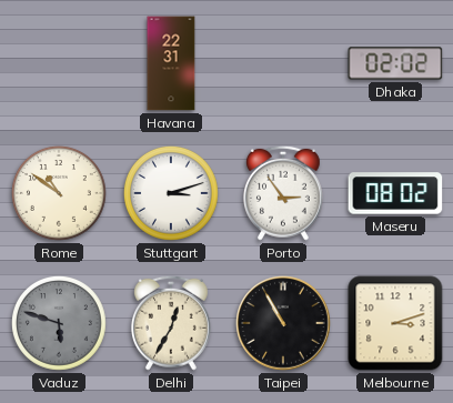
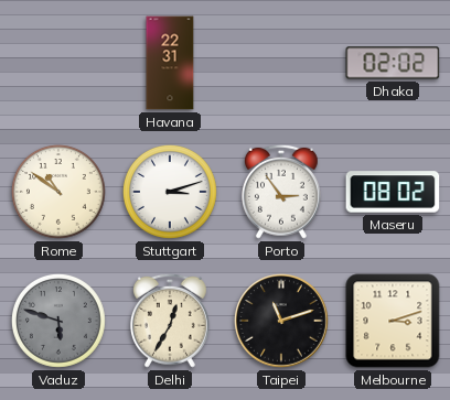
Taipei: 10:55 -> 11:12 (281, 321)
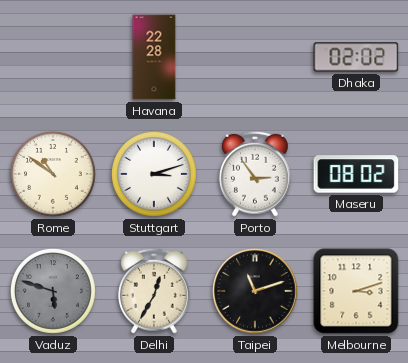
Havana: 22:31 -> 22:28 (154, 57)
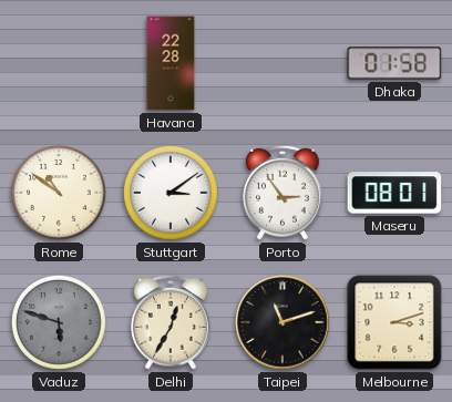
Dhaka: 02:02 -> 01:58 (394, 63)
Stuttgart: 3:12 -> 3:09 (171, 193)
Maseru: 08:02 -> 08:01 (394, 193)
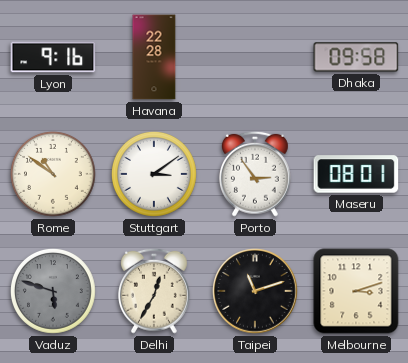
Lyon: none -> 9:16 (53, 57)
Dhaka: 01:58 -> 09:58 (356, 57)
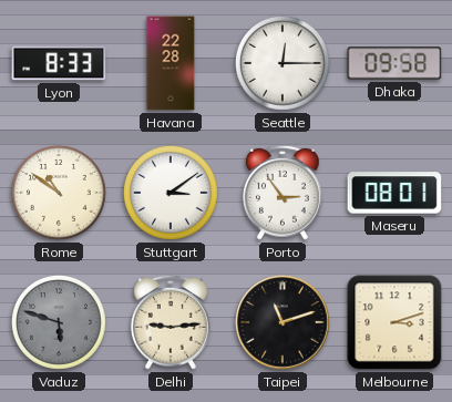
Lyon: 9:16 -> 8:33 (59, 63)
Seattle: none -> 12:15 (282, 63)
Delhi: 12:35 -> 9:14 (171, 322)
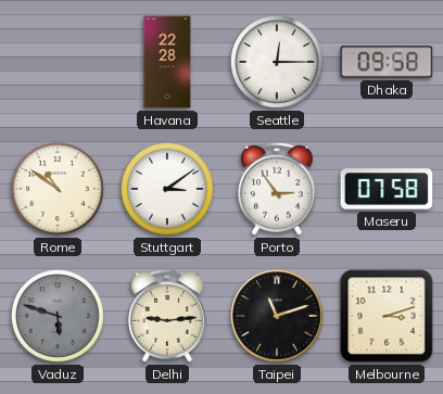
Lyon: 8:33 -> none (59, 63)
Maseru: 08:01 -> 07:58 (387, 189)
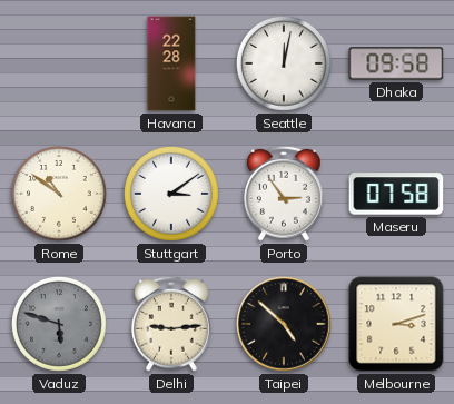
Seattle: 12:15 -> 12:02 (284, 63)
Taipei: 11:12 -> 4:52 (284, 324)
